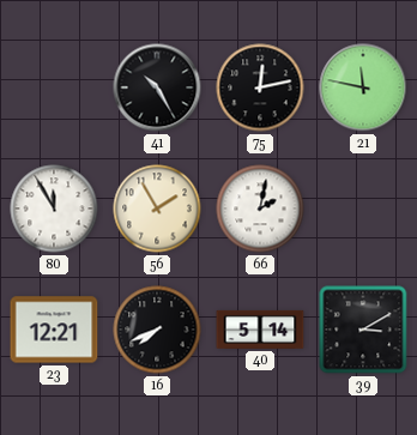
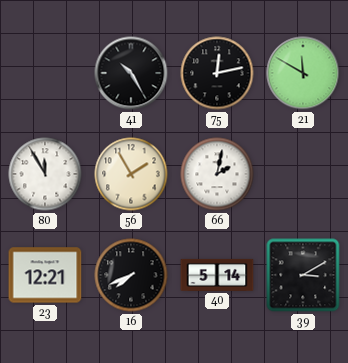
21: 11:47 -> 11:50 (303, 73)
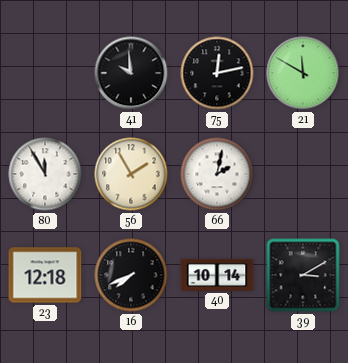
41: 10:25 -> 9:59 (131, 73)
23: 12:21 -> 12:18 (45, 275)
40: 5:14 -> 10:14 (217, 275)
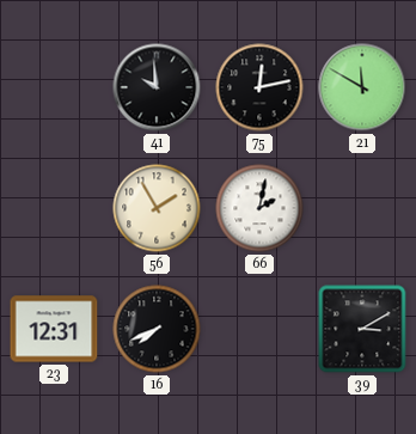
80: 11:55 -> none (45, 174)
23: 12:18 -> 12:31 (54, 329)
40: 10:14 -> none (217, 275)
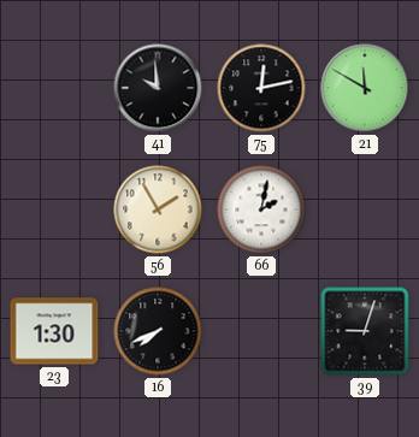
23: 12:31 -> 1:30 (54, 331)
39: 3:10 -> 9:03 (365, 331)
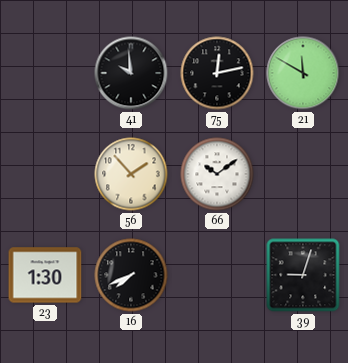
56: 1:55 -> 1:53 (131, 174)
66: 2:02 -> 10:09 (217, 174)
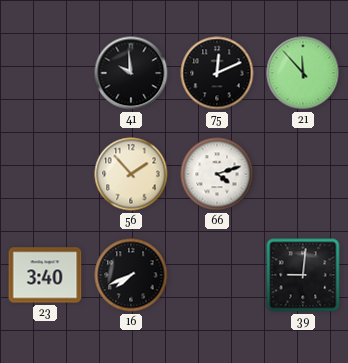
75: 12:13 -> 12:11 (217, 73)
21: 11:50 -> 11:53 (303, 73)
66: 10:09 -> 4:12 (217, 174)
23: 1:30 -> 3:40 (45, 275)
39: 9:03 -> 9:01 (303, 275)
